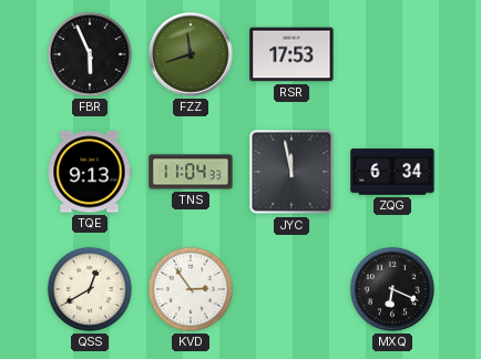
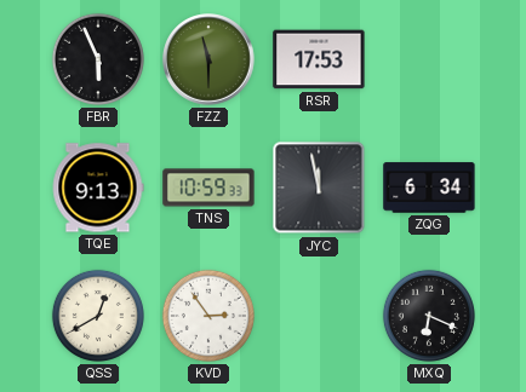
FZZ: 11:42 -> 11:30 (208, 59)
TNS: 11:04 -> 10:59 (208, 188)
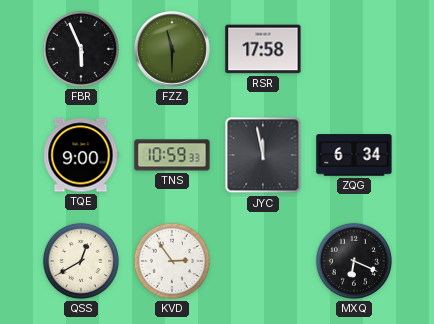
RSR: 17:53 -> 17:58 (263, 49)
TQE: 9:13 -> 9:00 (81, 155)
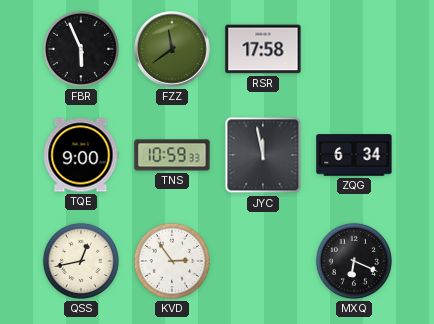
FZZ: 11:30 -> 11:39 (172, 49)
QSS: 12:40 -> 12:43 (81, 261)
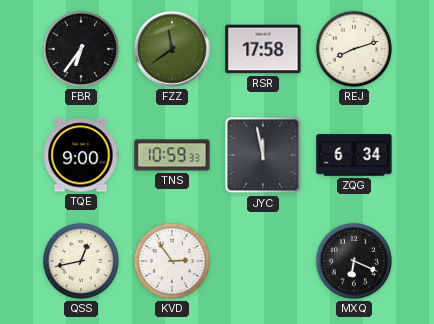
FBR: 5:56 -> 6:36 (81, 49)
REJ: none -> 8:12 (354, 49)
